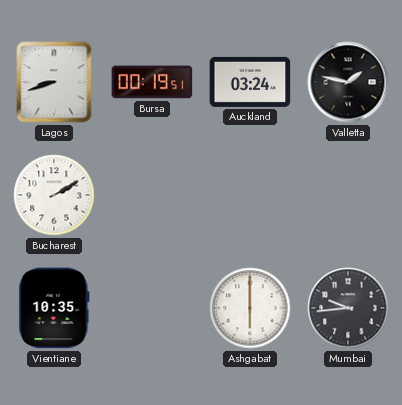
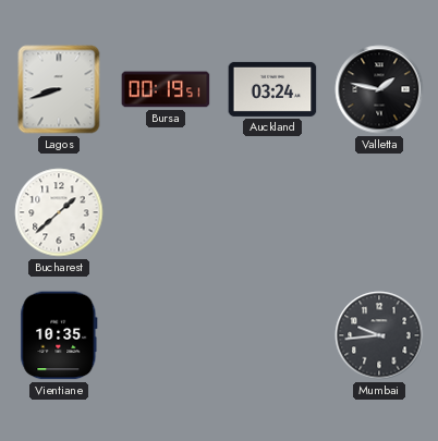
Bucharest: 2:10 -> 1:38 (59, 212)
Ashgabat: 6:00 -> none (250, 308)
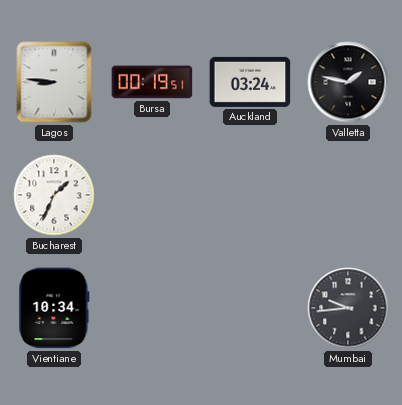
Lagos: 8:42 -> 8:46 (54, 82)
Bucharest: 1:38 -> 1:34 (54, 195)
Vientiane: 10:35 -> 10:34 (54, 308)
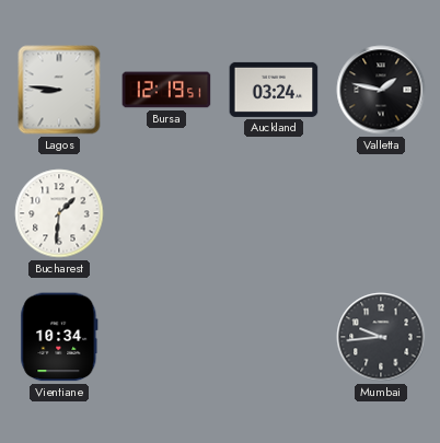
Bursa: 00:19 -> 12:19 (166, 90)
Bucharest: 1:34 -> 1:31 (59, 213)
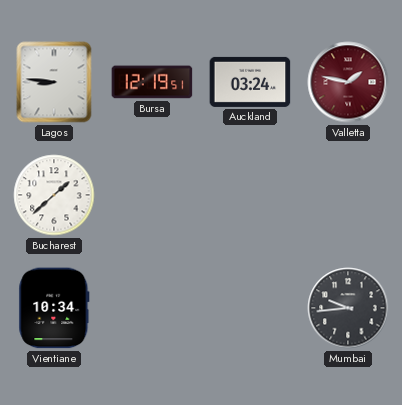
Valletta dial: black -> burgundy (348, 82)
Bucharest: 1:31 -> 1:38 (54, 195)
